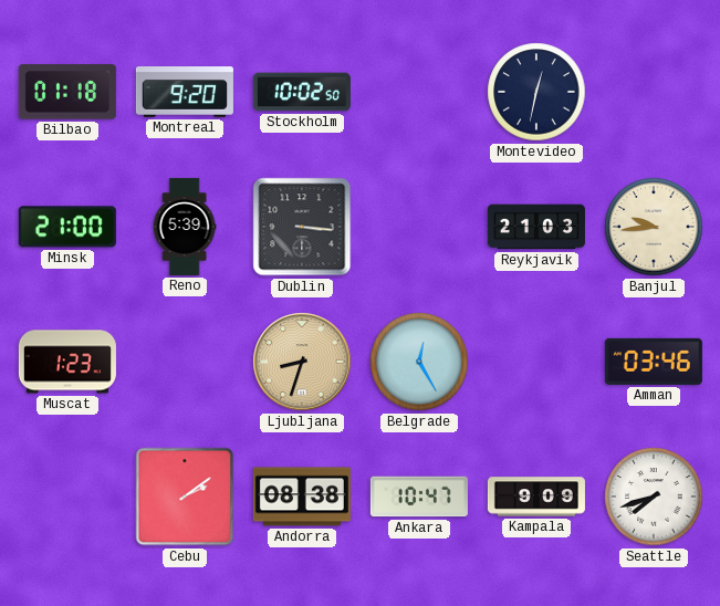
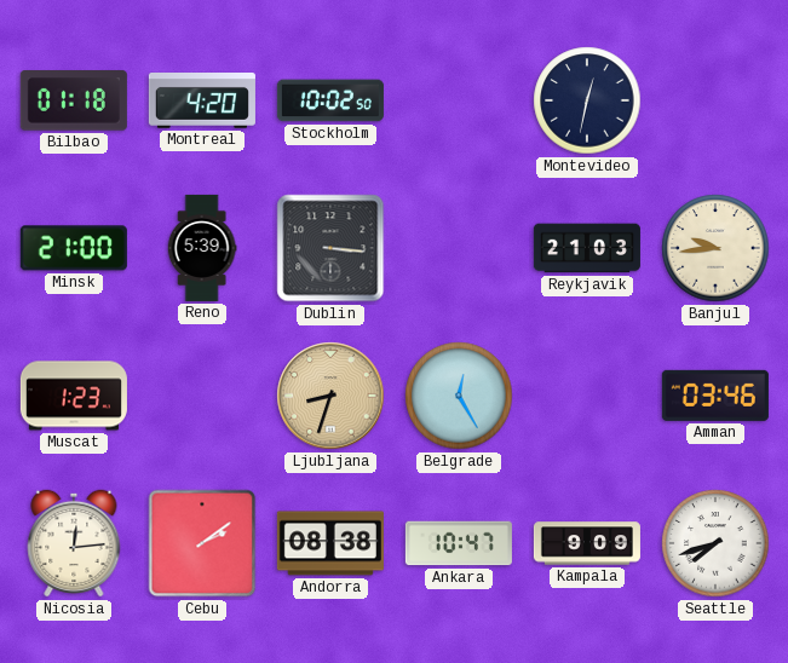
Montreal: 9:20 -> 4:20 (202, 102)
Nicosia: none -> 12:14 (74, 543)
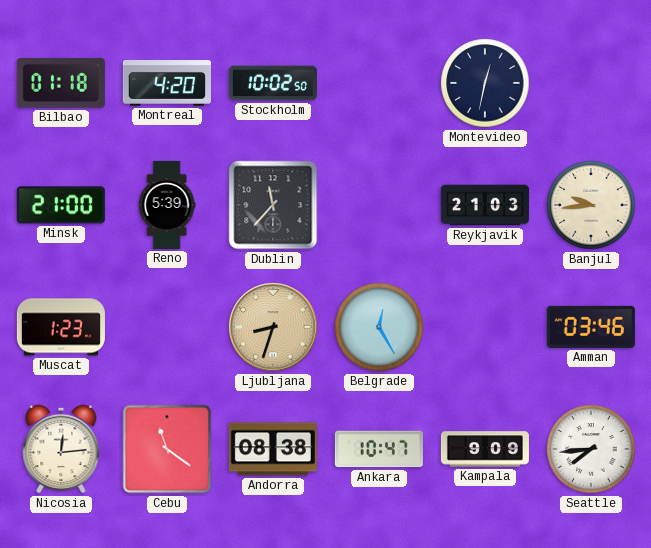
Dublin: 3:16 -> 11:37 (273, 205)
Cebu: 2:09 -> 11:21 (167, 449)
Seattle: 7:42 -> 7:44 (591, 449)
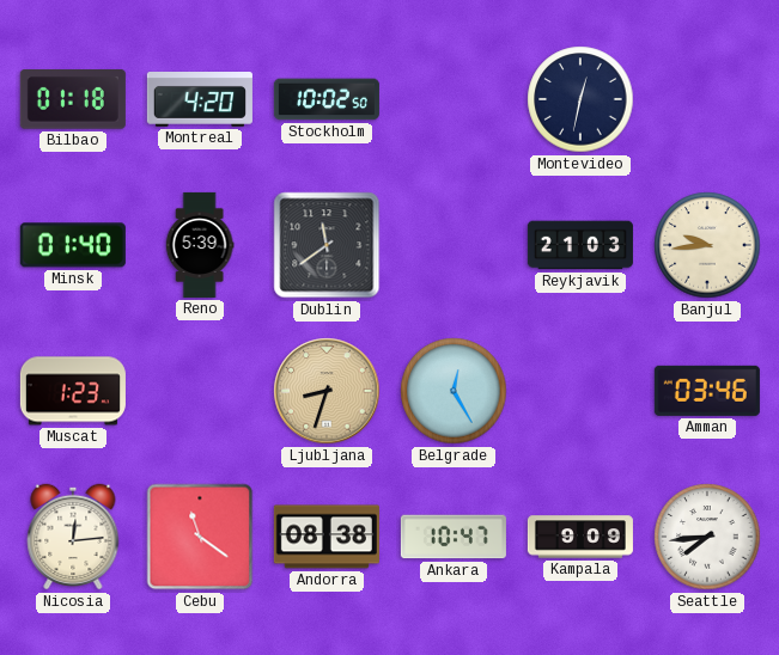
Minsk: 21:00 -> 01:40 (73, 245)
Dublin: 11:37 -> 11:39 (327, 245)
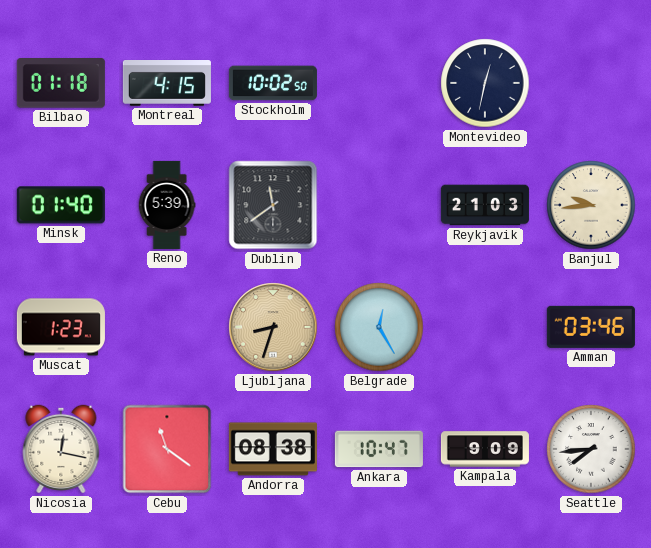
Montreal: 4:20 -> 4:15 (167, 84)
Nicosia: 12:14 -> 12:17 (61, 449)
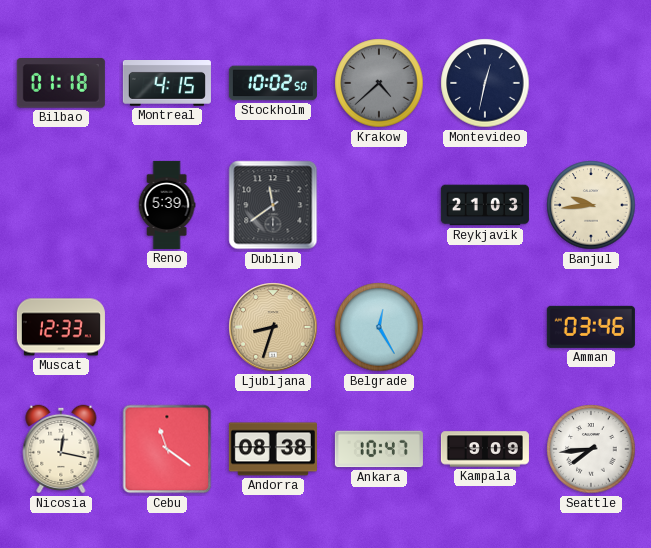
Krakow: none -> 4:38 (379, 83)
Minsk: 01:40 -> none (61, 205)
Muscat: 1:23 -> 12:33 (61, 327)
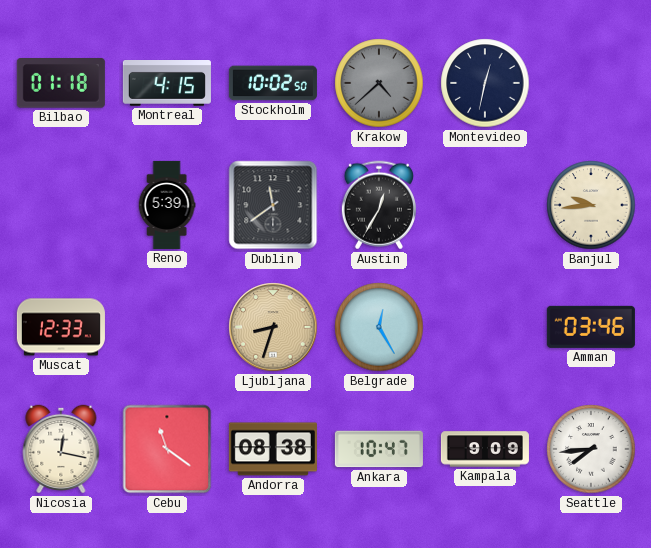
Austin: none -> 12:35 (379, 205)
Reykjavik: 21:03 -> none (485, 205)
